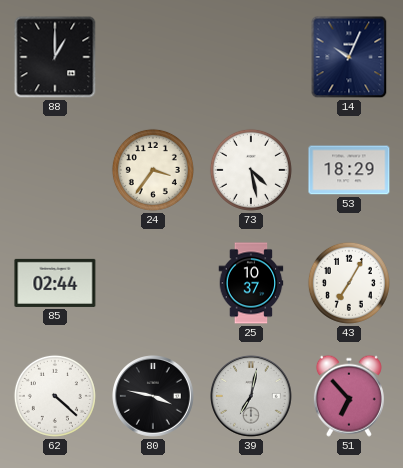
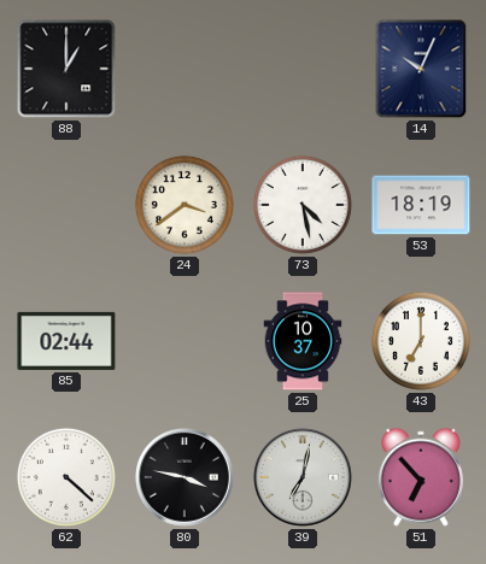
24: 3:36 -> 3:39 (185, 205)
53: 18:29 -> 18:19 (421, 205)
43: 7:05 -> 7:00 (421, 341)
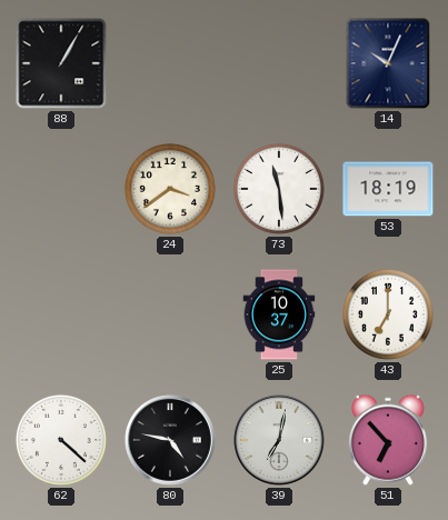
88: 1:00 -> 1:05 (61, 63)
73: 4:28 -> 11:29 (279, 189)
85: 02:44 -> none (66, 341)
80: 3:47 -> 4:47 (171, 441)
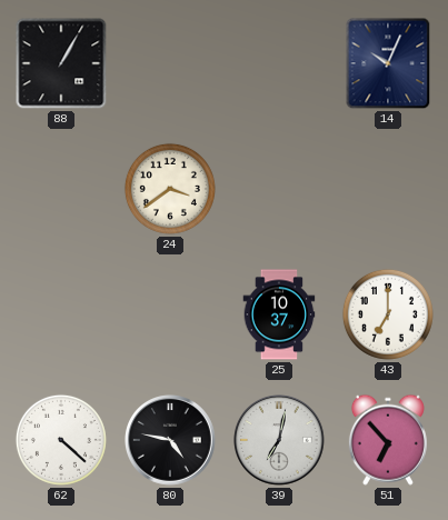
73: 11:29 -> none (279, 189)
53: 18:19 -> none (388, 189)
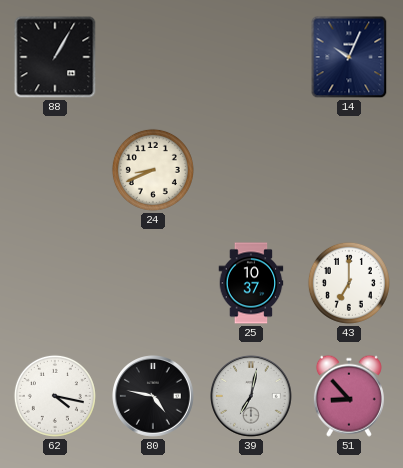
24: 3:39 -> 8:41 (153, 170)
62: 4:22 -> 4:17 (55, 396)
51: 6:53 -> 8:53 (349, 396)
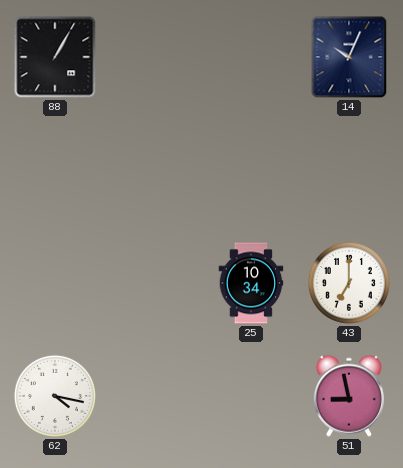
24: 8:41 -> none (153, 170)
25: 10:37 -> 10:34 (251, 283)
80: 4:47 -> none (154, 397)
39: 7:02 -> none (252, 397)
51: 8:53 -> 8:58 (349, 396)
